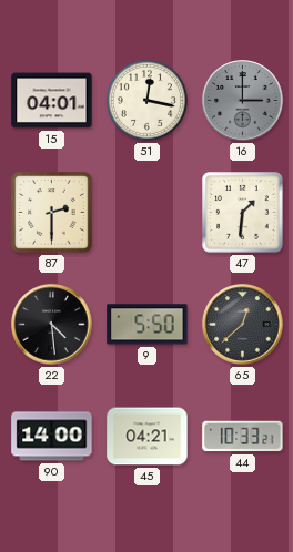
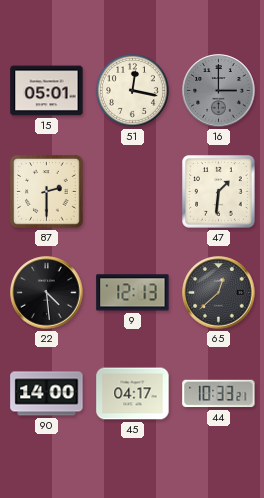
15: 04:01 -> 05:01 (47, 91)
9: 5:50 -> 12:13 (133, 293)
45: 04:21 -> 04:17 (133, 394)
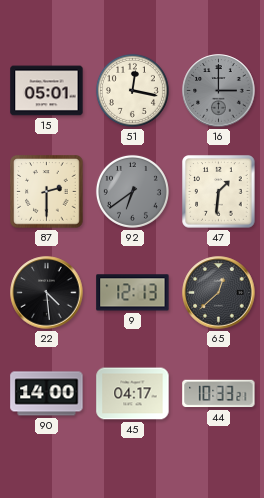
92: none -> 6:39 (132, 191)
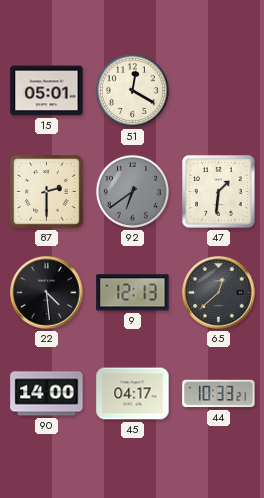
51: 12:17 -> 12:20 (132, 90)
16: 3:00 -> none (219, 91)
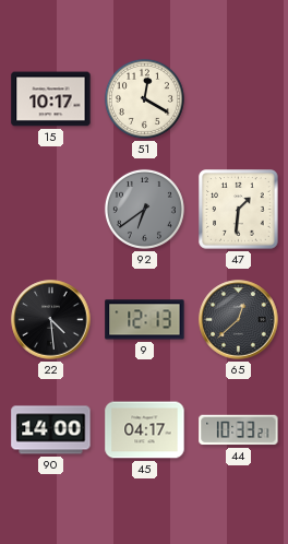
15: 05:01 -> 10:17 (51, 99)
87: 2:30 -> none (47, 192)
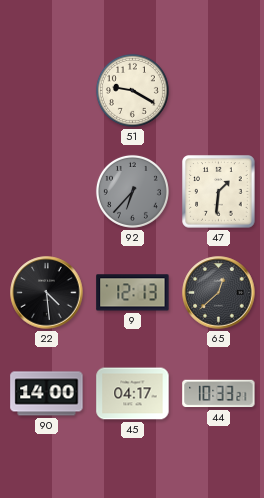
15: 10:17 -> none (51, 99)
51: 12:20 -> 9:20 (132, 90)
92: 6:39 -> 6:37 (132, 191)
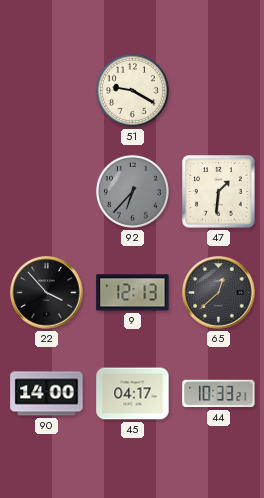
22: 4:29 -> 3:53 (47, 293)
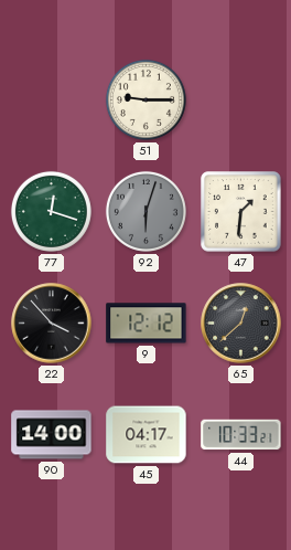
51: 9:20 -> 9:15 (145, 99)
77: none -> 12:18 (51, 211)
92: 6:37 -> 6:03 (145, 211)
9: 12:13 -> 12:12 (147, 324)
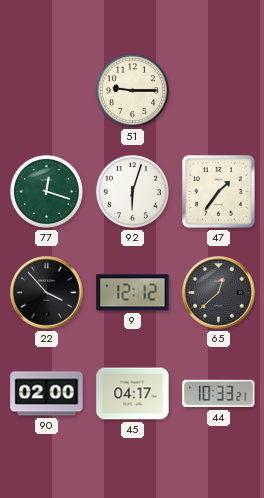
92 dial: grey -> white (132, 191)
47: 1:31 -> 1:36 (219, 192)
90: 14:00 -> 02:00 (47, 394)
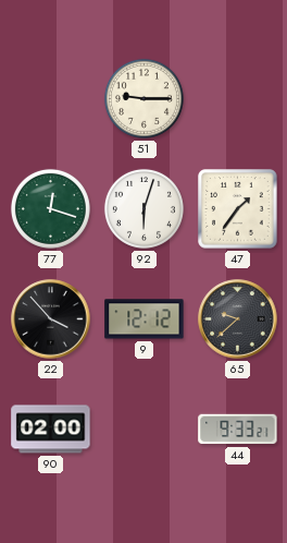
65: 12:38 -> 9:38 (238, 319)
45: 04:17 -> none (133, 394)
44: 10:33 -> 9:33 (238, 430)
